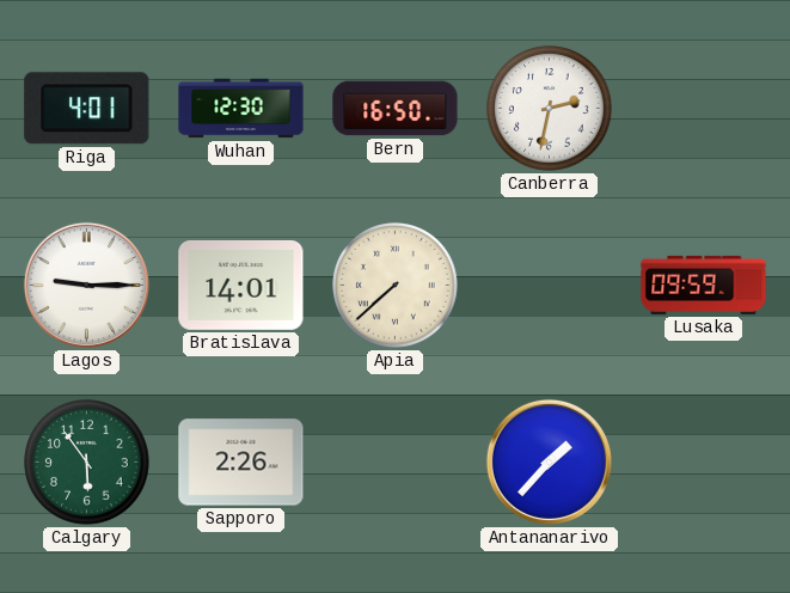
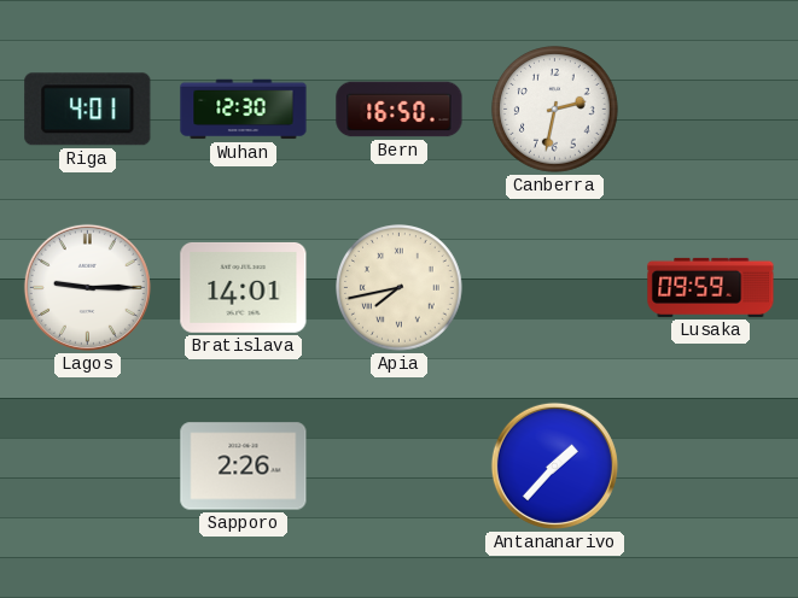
Apia: 7:38 -> 7:43 (400, 288)
Calgary: 5:54 -> none (87, 463)
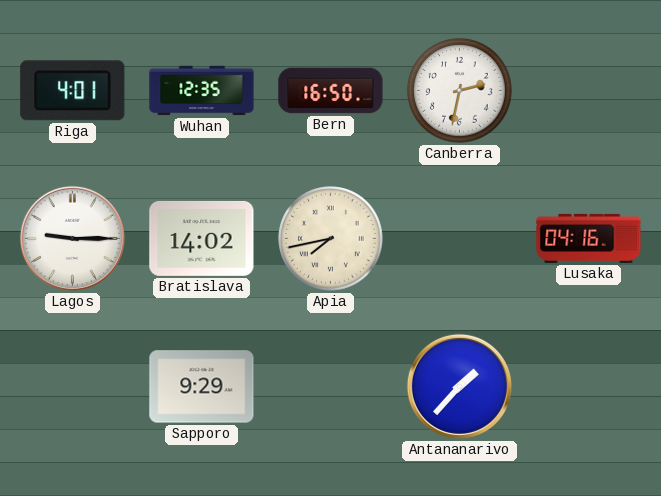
Wuhan: 12:30 -> 12:35 (202, 91)
Bratislava: 14:01 -> 14:02 (202, 238)
Lusaka: 09:59 -> 04:16 (589, 238)
Sapporo: 2:26 -> 9:29 (202, 387)
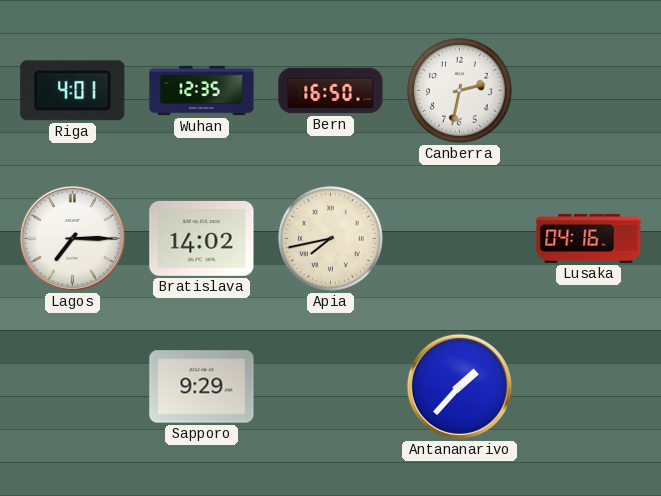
Lagos: 9:15 -> 7:15 (72, 238)
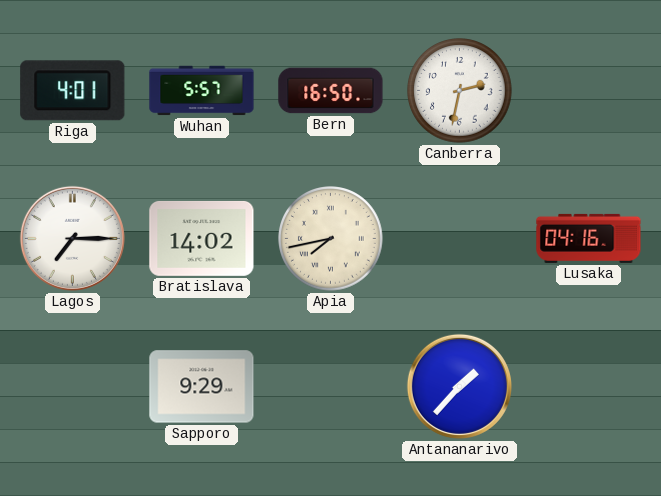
Wuhan: 12:35 -> 5:57 (202, 91)
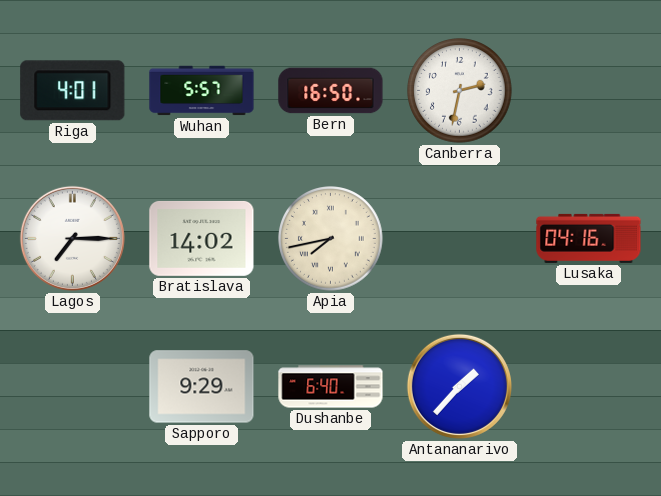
Dushanbe: none -> 6:40 (331, 387)
